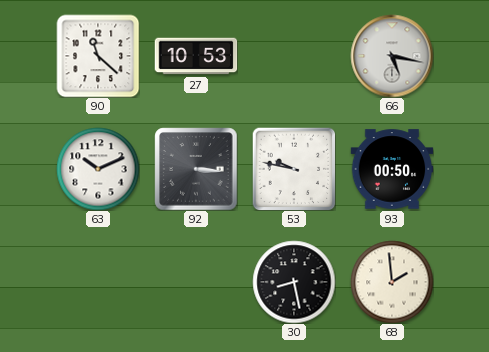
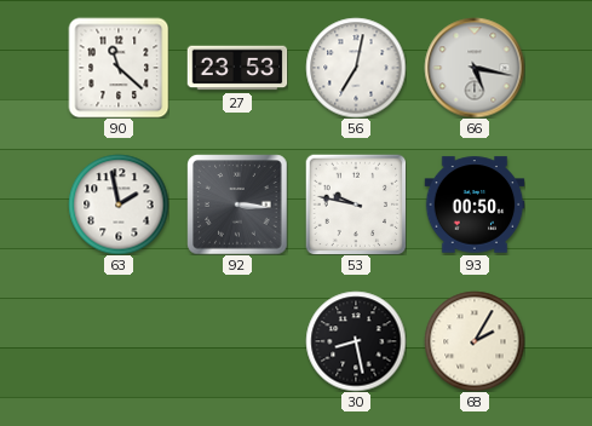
27: 10:53 -> 23:53 (237, 68)
56: none -> 7:02 (356, 68)
63: 10:11 -> 1:58 (119, 205)
68: 1:59 -> 2:05 (475, 341)
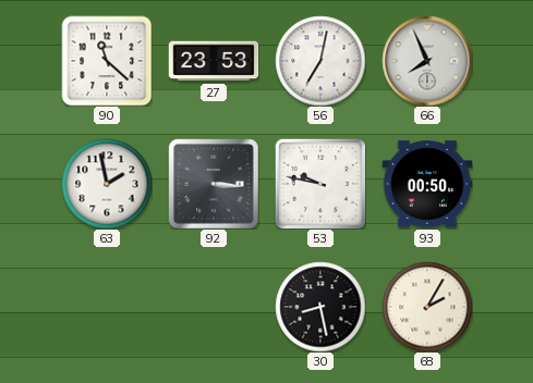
66: 5:17 -> 7:56 (427, 61)
